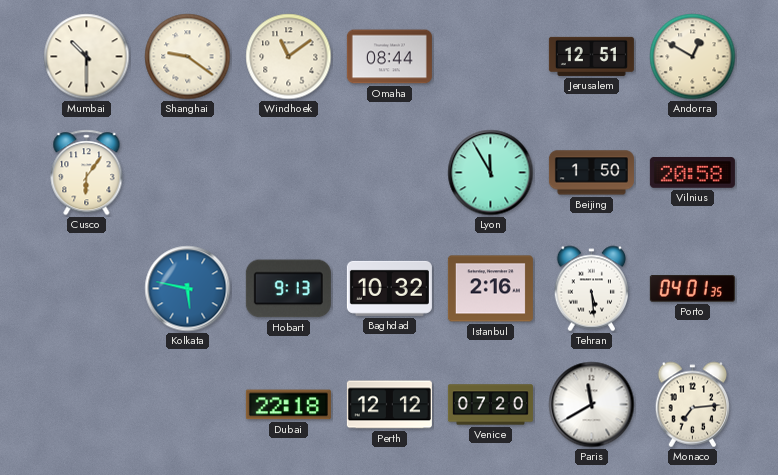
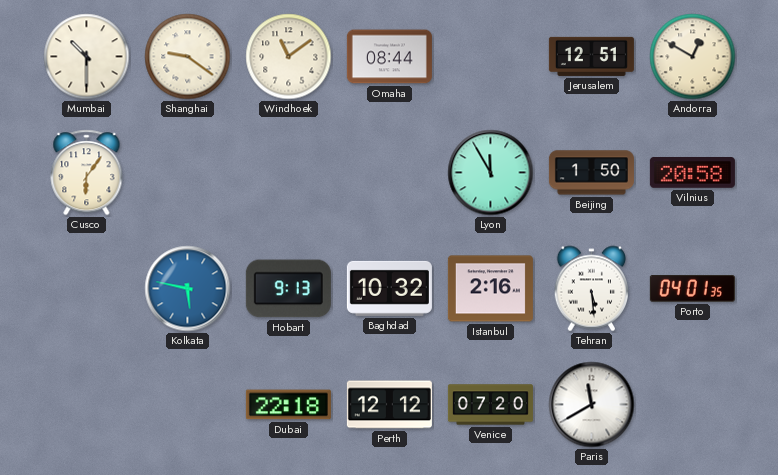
Monaco: 7:14 -> none (692, 405)
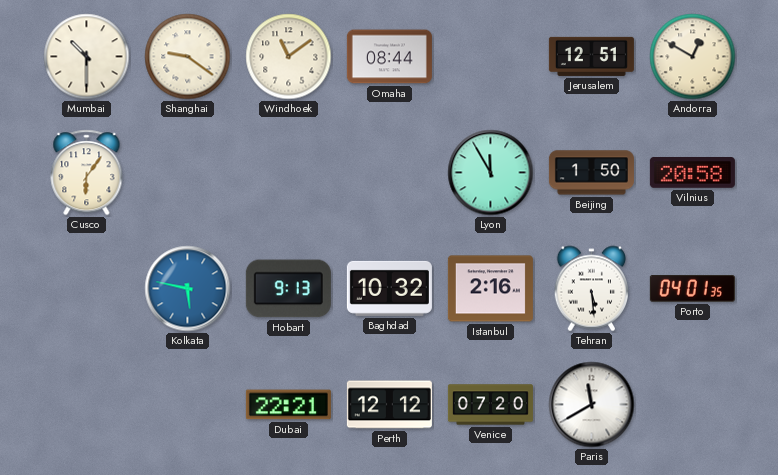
Dubai: 22:18 -> 22:21 (288, 405)
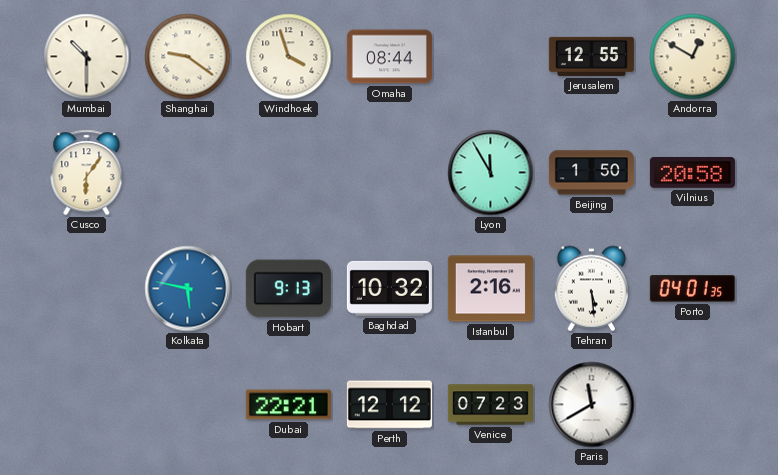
Windhoek: 11:09 -> 3:57 (289, 57)
Jerusalem: 12:51 -> 12:55 (591, 56)
Venice: 07:20 -> 07:23 (490, 405)
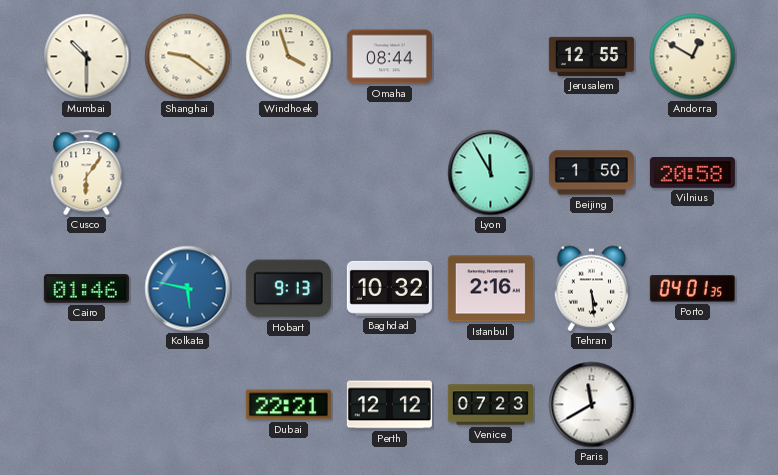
Cairo: none -> 01:46 (86, 289)
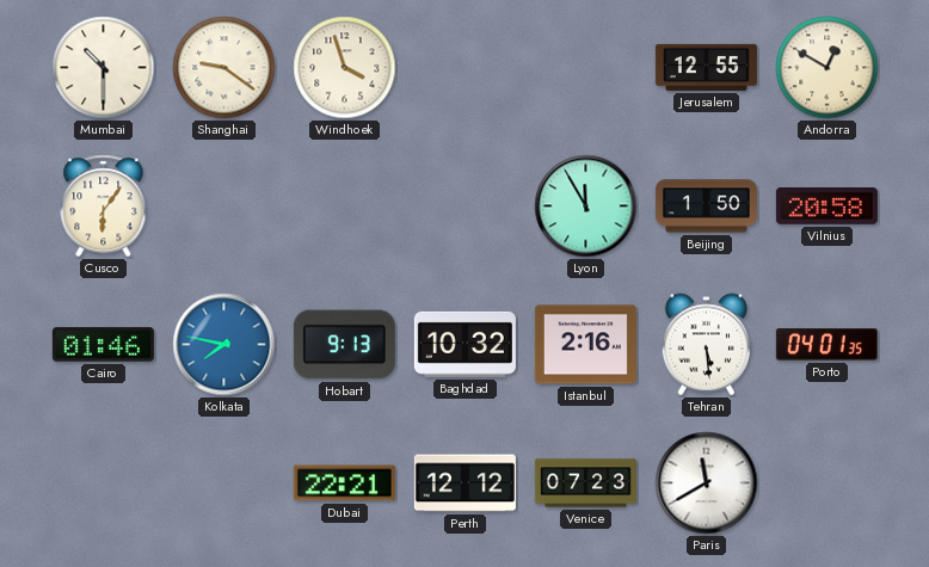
Omaha: 08:44 -> none (389, 57)
Kolkata: 5:47 -> 7:47 (224, 345)
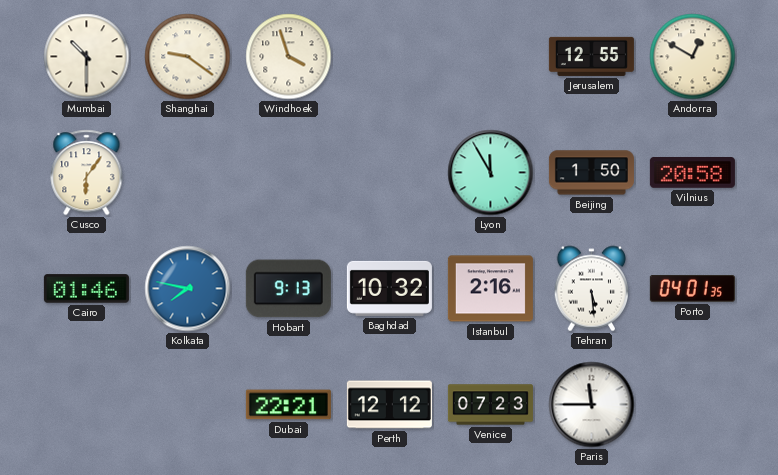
Paris: 11:40 -> 11:45 (592, 405)
